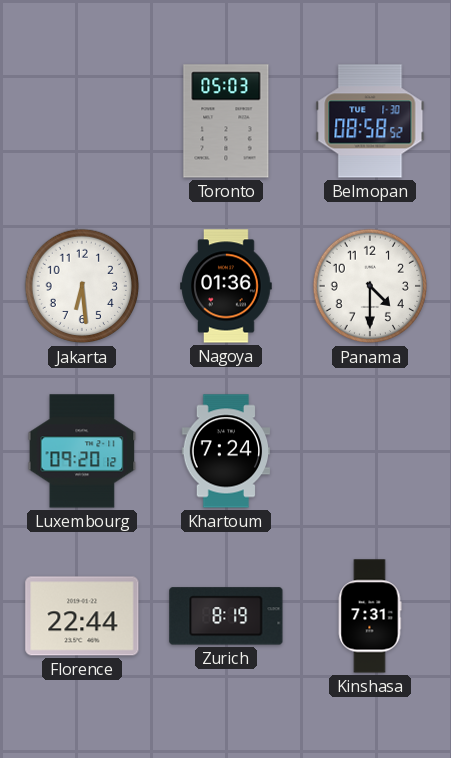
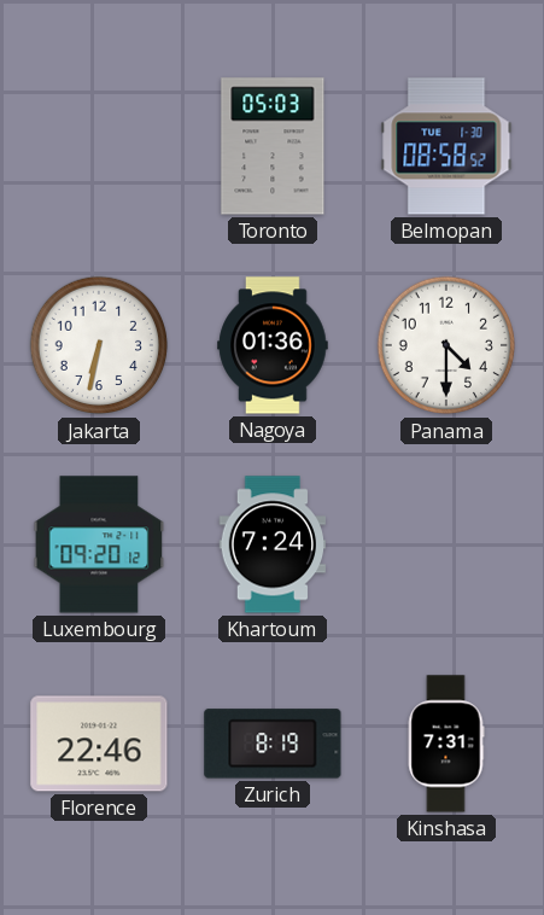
Jakarta: 6:29 -> 6:32 (99, 345)
Florence: 22:44 -> 22:46 (99, 744)
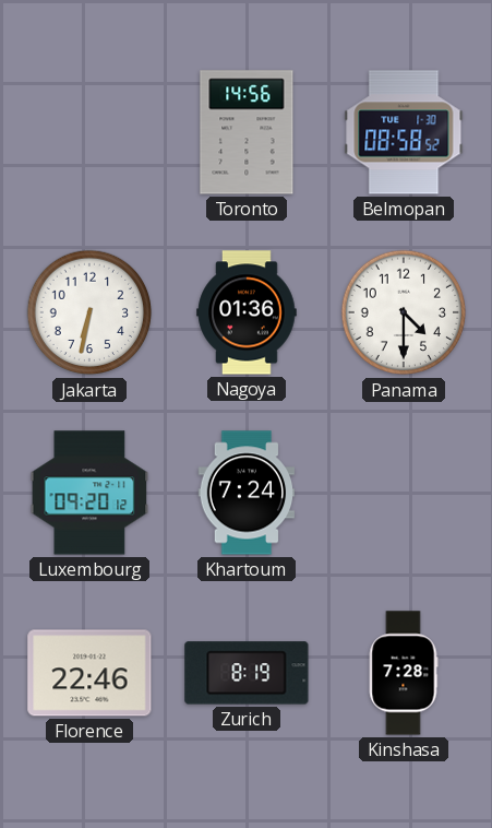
Toronto: 05:03 -> 14:56 (247, 132)
Kinshasa: 7:31 -> 7:28 (404, 673)
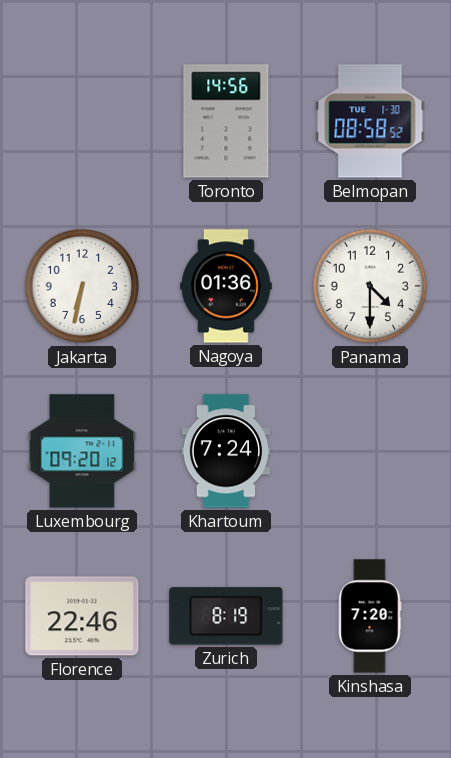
Kinshasa: 7:28 -> 7:20 (370, 616)
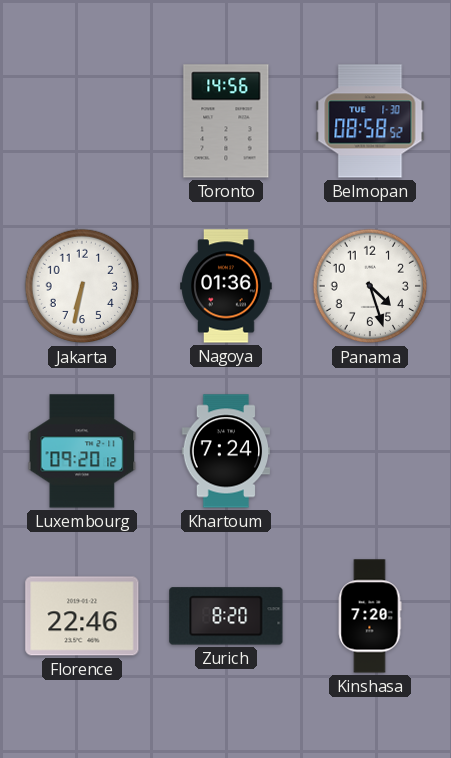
Panama: 4:30 -> 4:27 (370, 286)
Zurich: 8:19 -> 8:20 (226, 616)
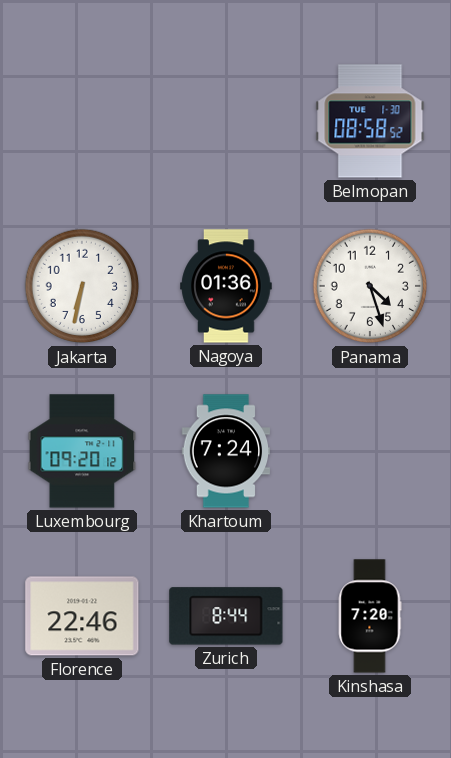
Toronto: 14:56 -> none (226, 121)
Zurich: 8:20 -> 8:44 (226, 616)
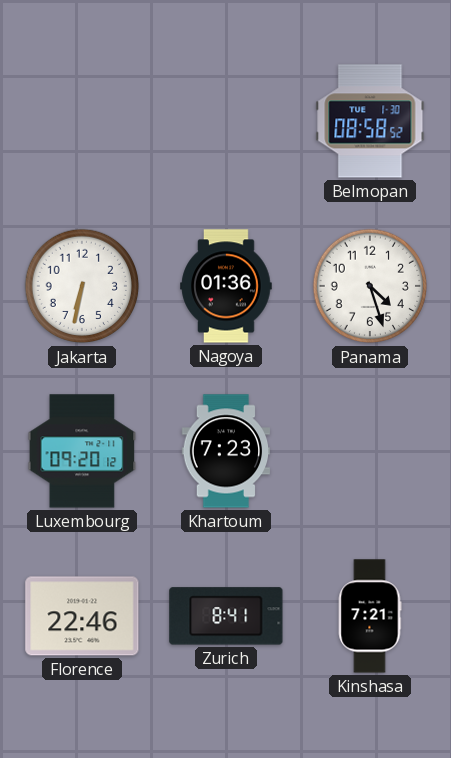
Khartoum: 7:24 -> 7:23 (226, 451)
Zurich: 8:44 -> 8:41 (226, 616)
Kinshasa: 7:20 -> 7:21 (370, 616)
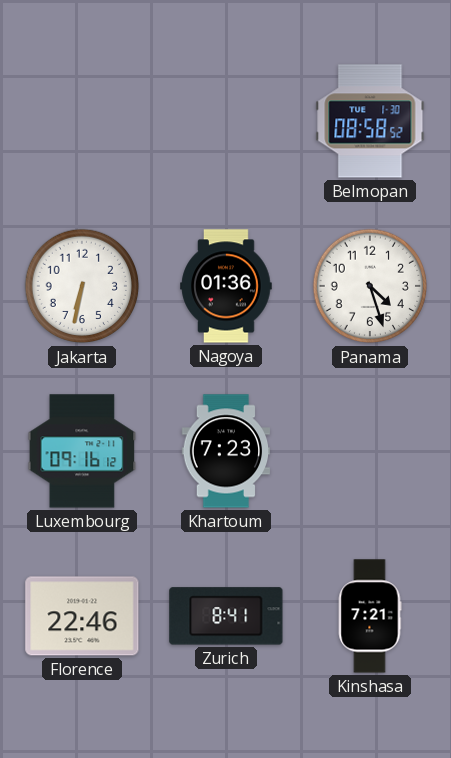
Luxembourg: 09:20 -> 09:16 (82, 451)
